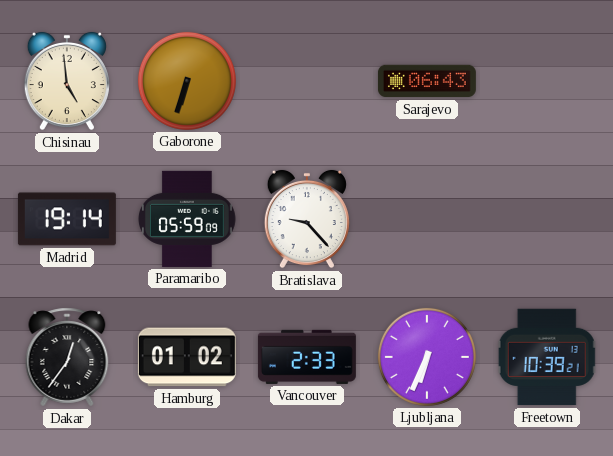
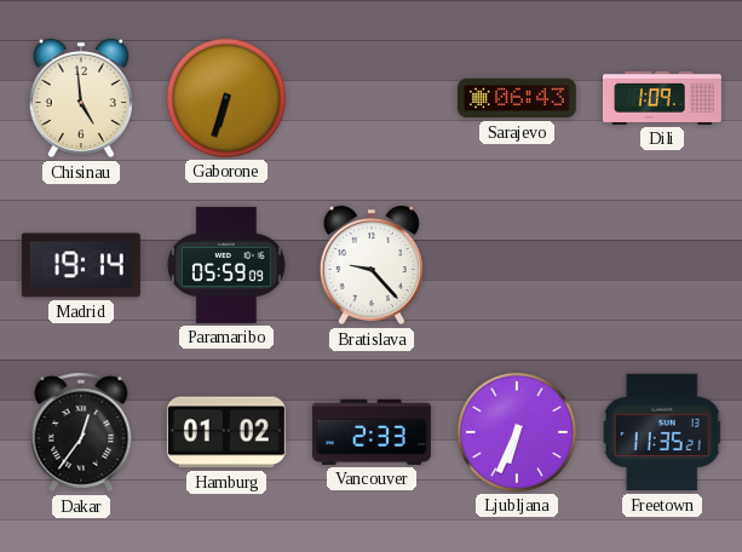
Dili: none -> 1:09 (662, 98)
Freetown: 10:39 -> 11:35 (662, 432)
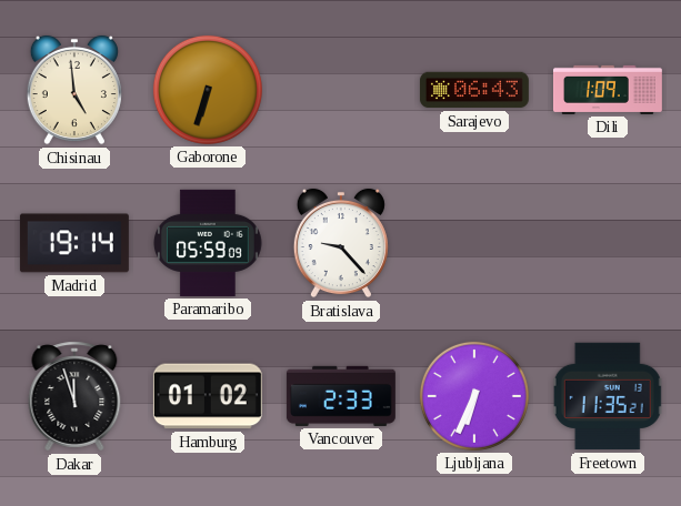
Dakar: 12:36 -> 11:57 (74, 396)
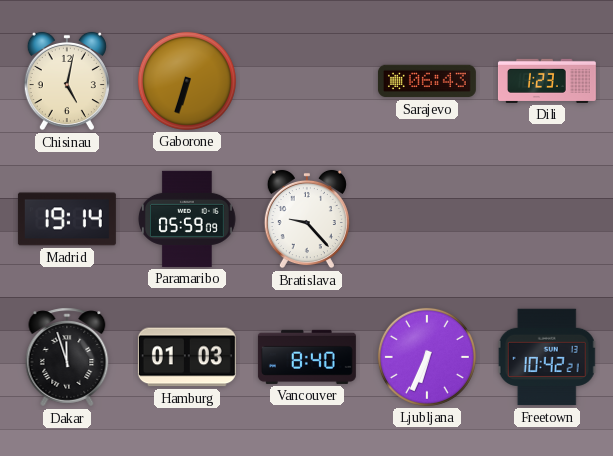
Chisinau: 4:59 -> 5:02 (67, 81)
Dili: 1:09 -> 1:23 (547, 81)
Hamburg: 01:02 -> 01:03 (187, 357)
Vancouver: 2:33 -> 8:40 (307, 357)
Freetown: 11:35 -> 10:42 (547, 357)
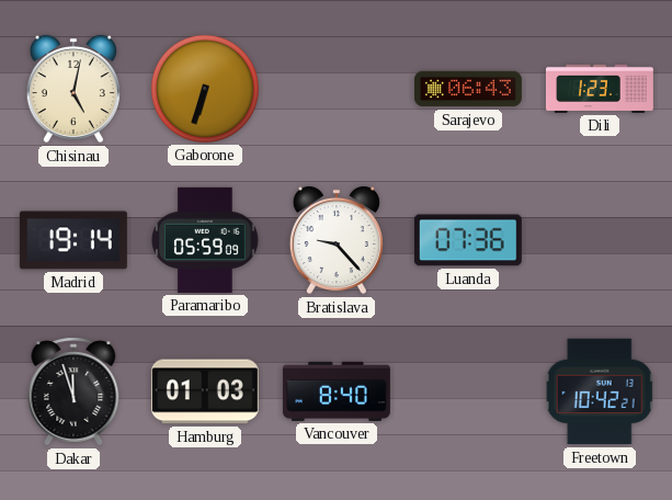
Luanda: none -> 07:36 (468, 240)
Ljubljana: 6:34 -> none (427, 357)
